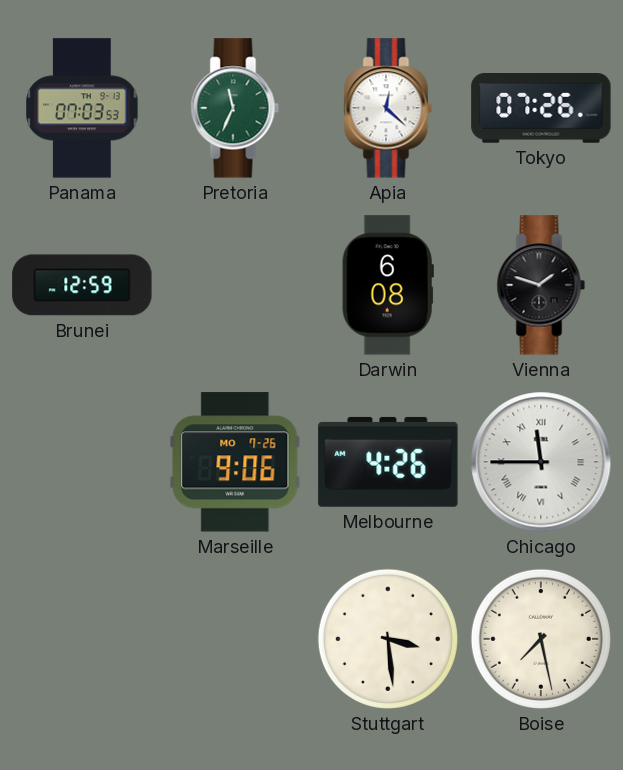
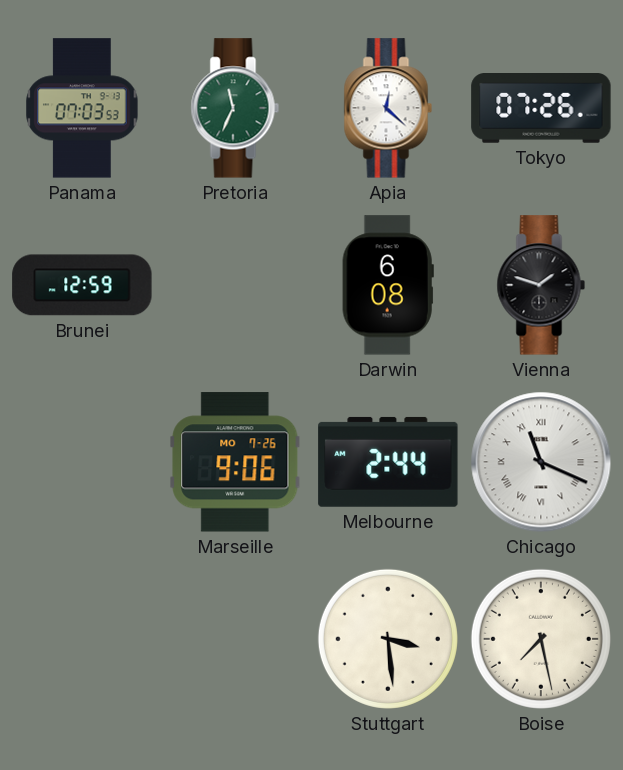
Melbourne: 4:26 -> 2:44 (388, 462)
Chicago: 11:45 -> 11:19 (541, 462)
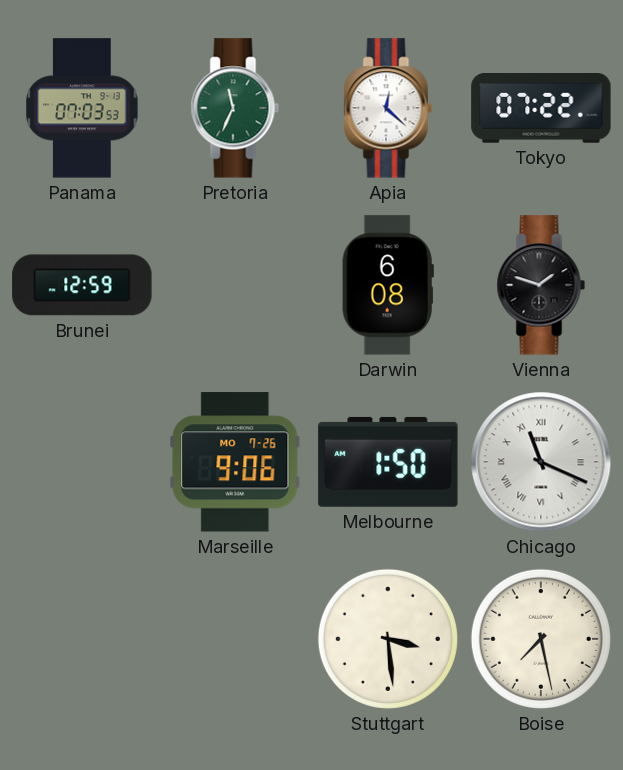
Tokyo: 07:26 -> 07:22 (541, 108)
Melbourne: 2:44 -> 1:50 (388, 462)
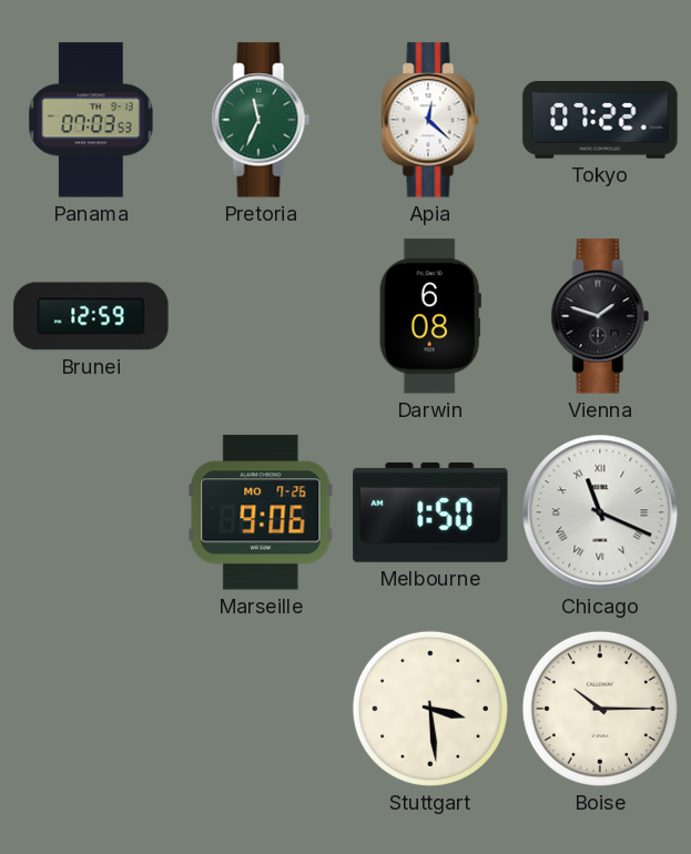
Boise: 7:28 -> 10:15 (600, 709)
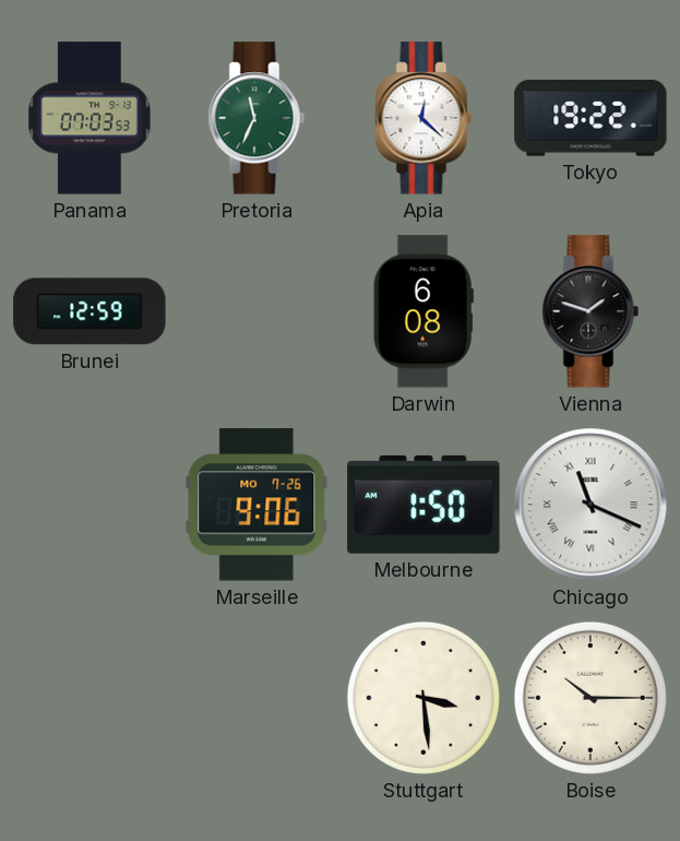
Tokyo: 07:22 -> 19:22 (590, 118)
